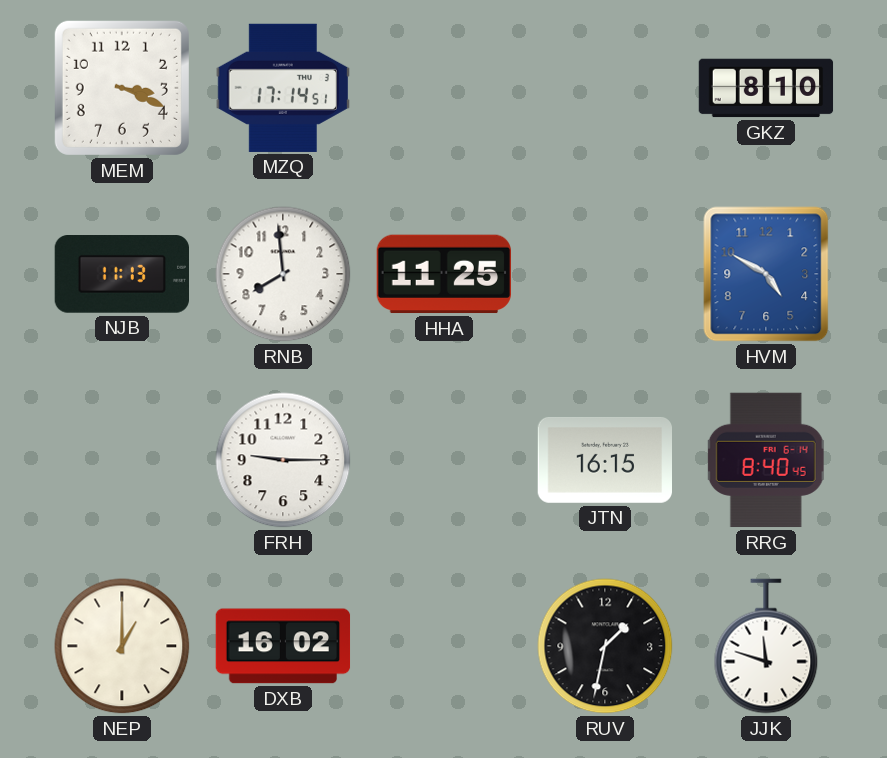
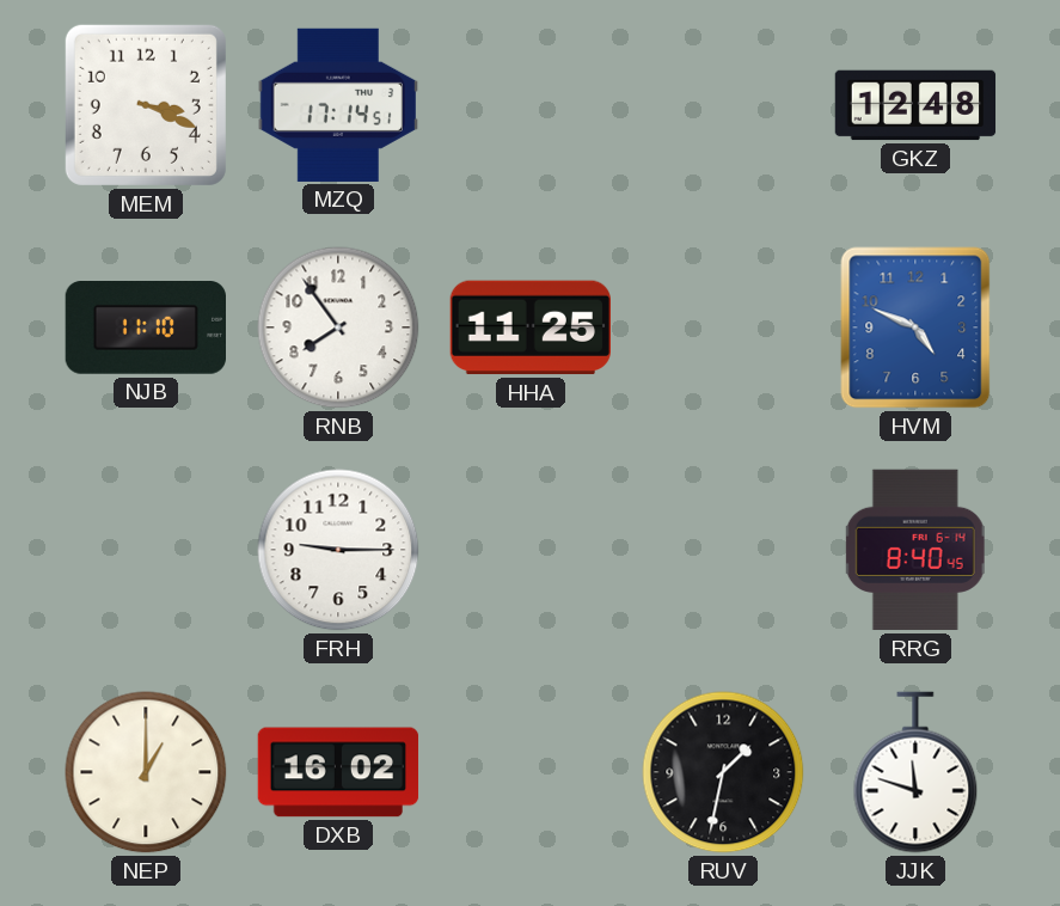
GKZ: 8:10 -> 12:48 (915, 105)
NJB: 11:13 -> 11:10 (145, 329)
RNB: 7:59 -> 7:54 (338, 327)
HVM: 4:50 -> 4:49 (915, 327)
JTN: 16:15 -> none (604, 460)
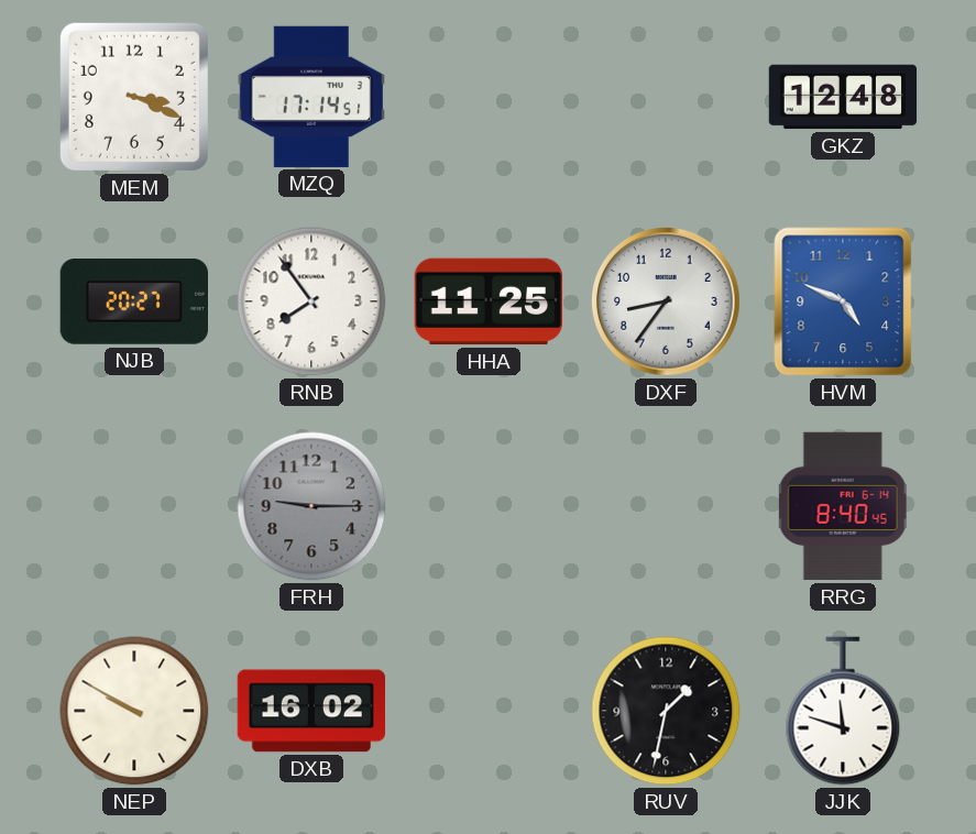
NJB: 11:10 -> 20:27 (133, 303)
DXF: none -> 8:36 (667, 303)
FRH dial: white -> grey (311, 506)
NEP: 1:00 -> 9:50 (134, 711)
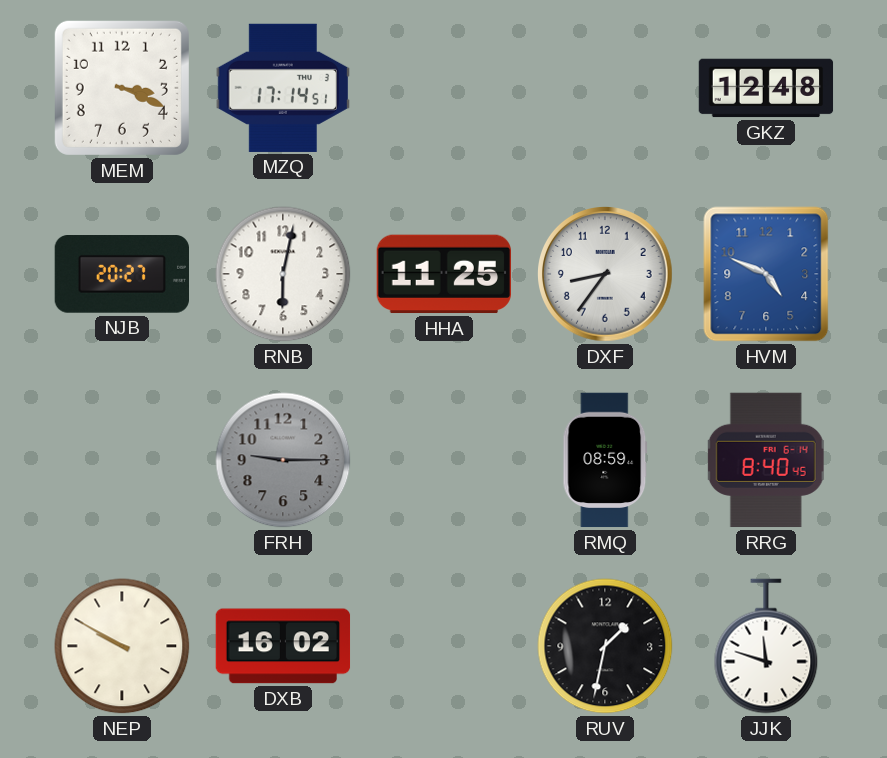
RNB: 7:54 -> 6:02 (283, 274)
RMQ: none -> 08:59 (605, 460)
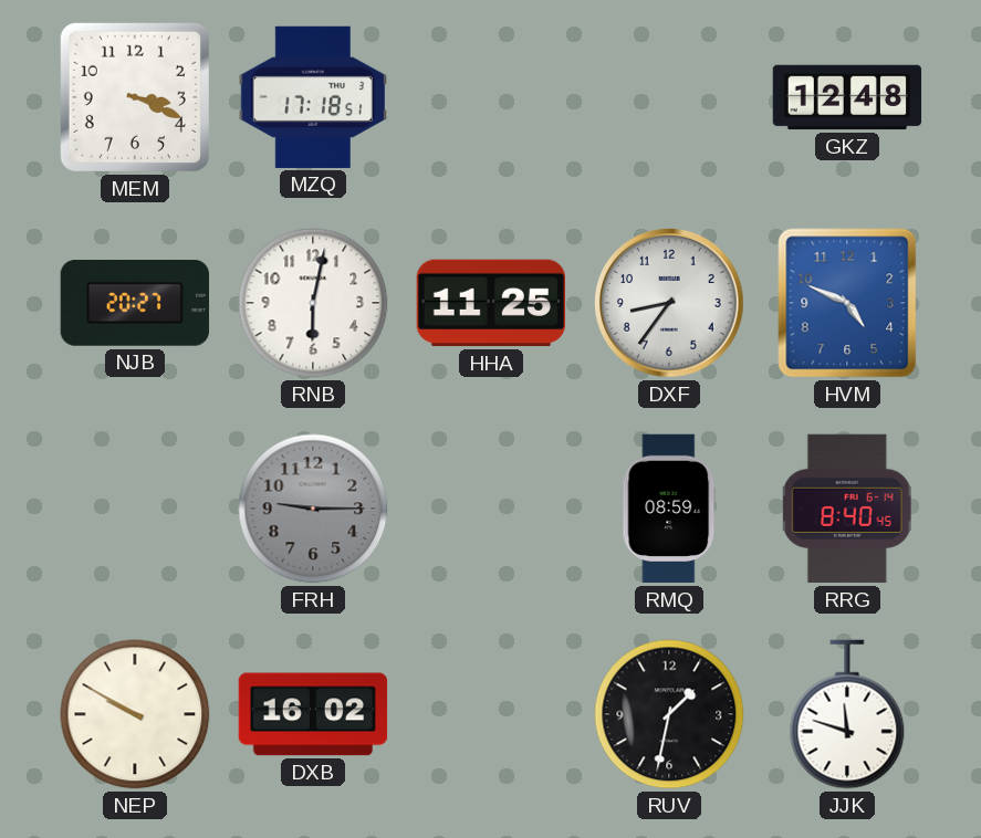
MZQ: 17:14 -> 17:18 (312, 97)
